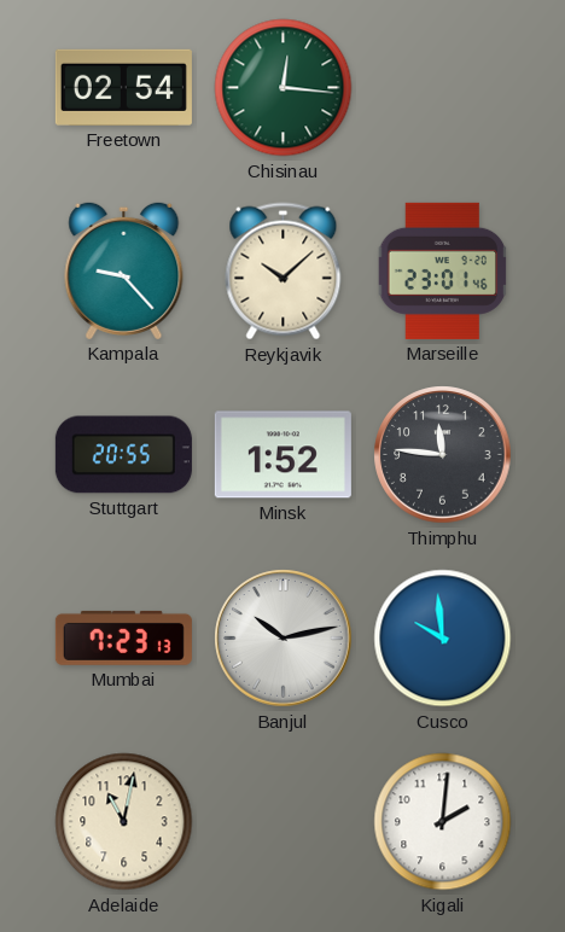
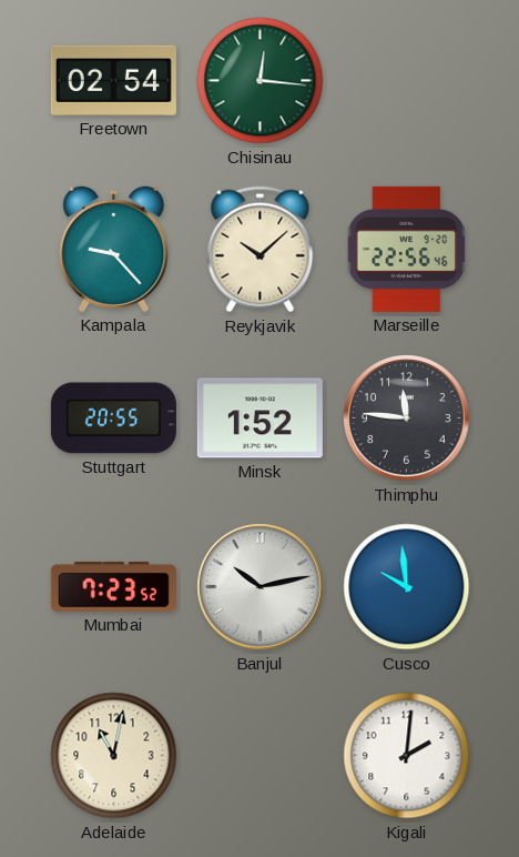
Marseille: 23:01 -> 22:56 (407, 249)
Mumbai: 7:23:13 -> 7:23:52 (113, 586)
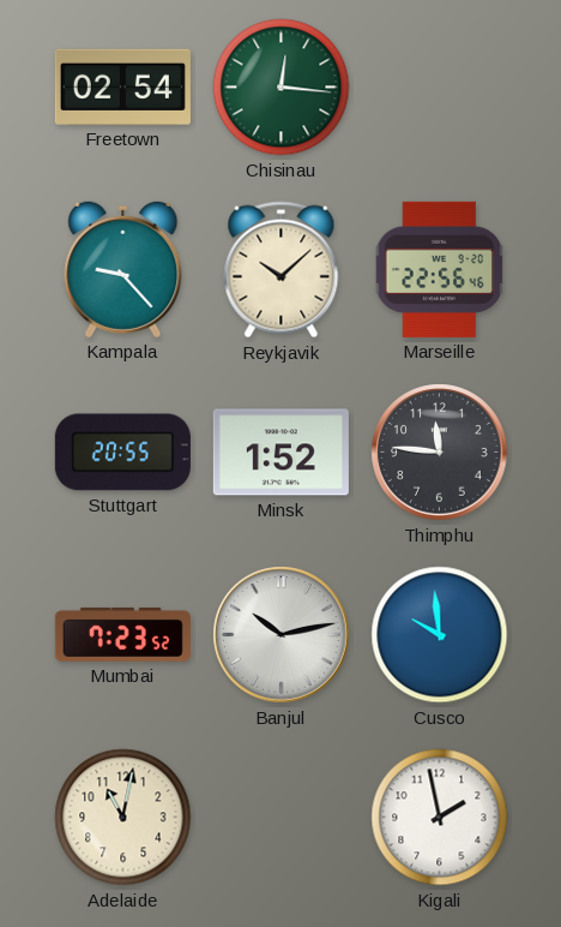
Kigali: 2:01 -> 1:58 (440, 818)
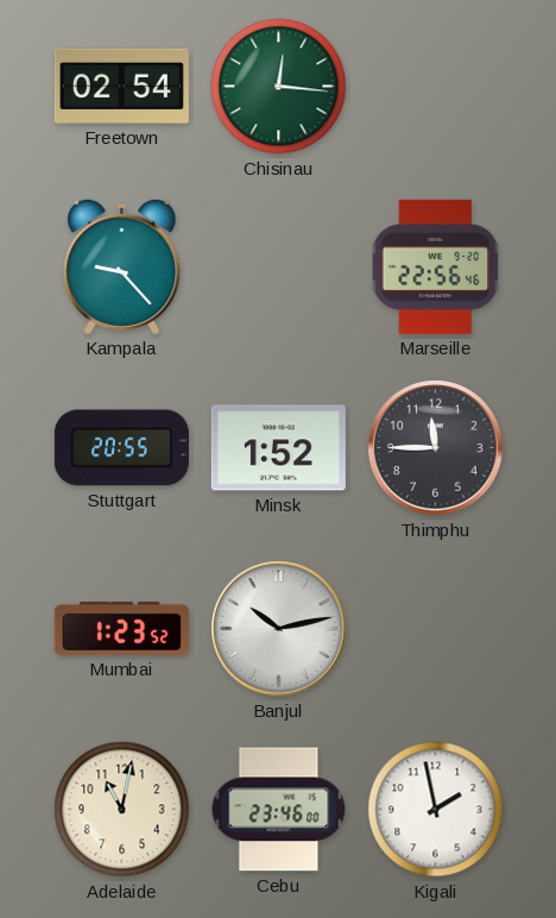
Reykjavik: 10:08 -> none (282, 270)
Thimphu: 11:46 -> 11:45 (436, 448)
Mumbai: 7:23 -> 1:23 (121, 628)
Cusco: 9:59 -> none (440, 635)
Cebu: none -> 23:46 (279, 810)
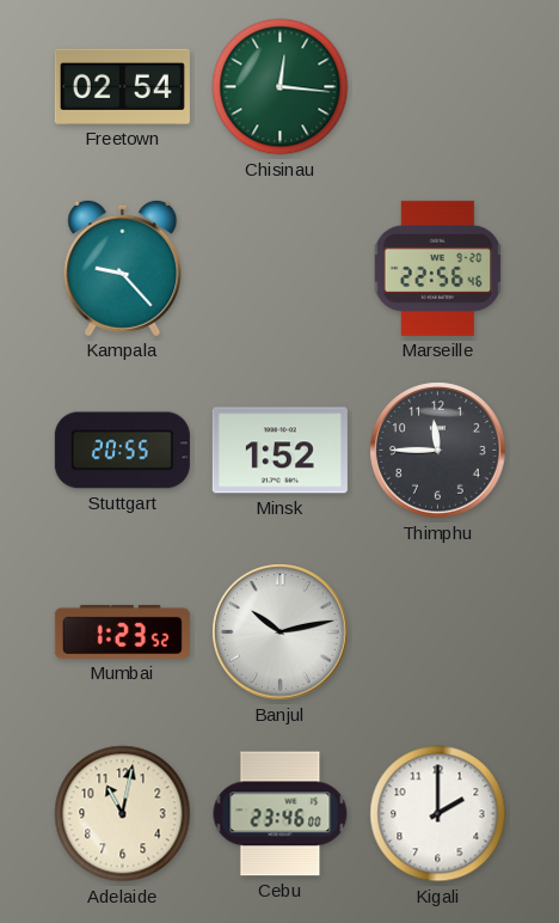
Kigali: 1:58 -> 2:00 (438, 814)
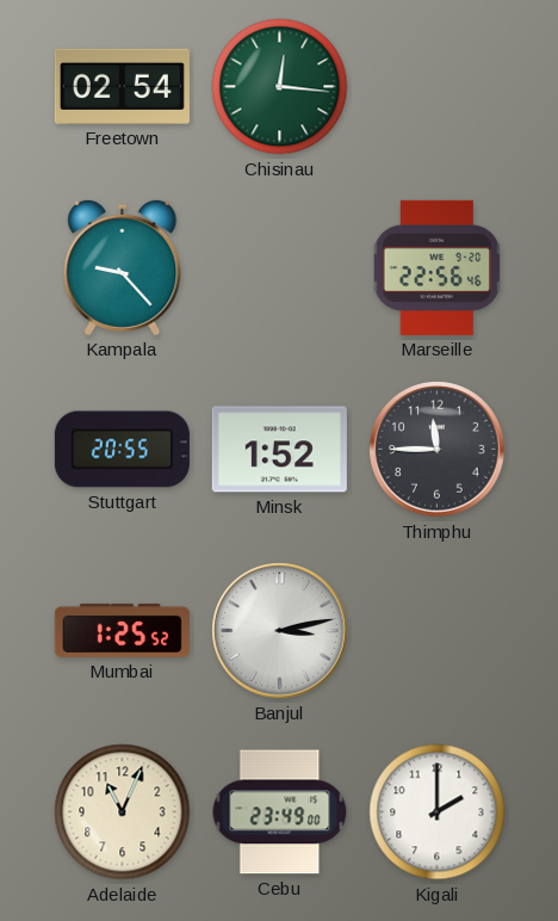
Mumbai: 1:23 -> 1:25 (122, 630)
Banjul: 10:13 -> 3:13 (280, 631)
Adelaide: 11:02 -> 11:04 (123, 812)
Cebu: 23:46 -> 23:49 (280, 812)
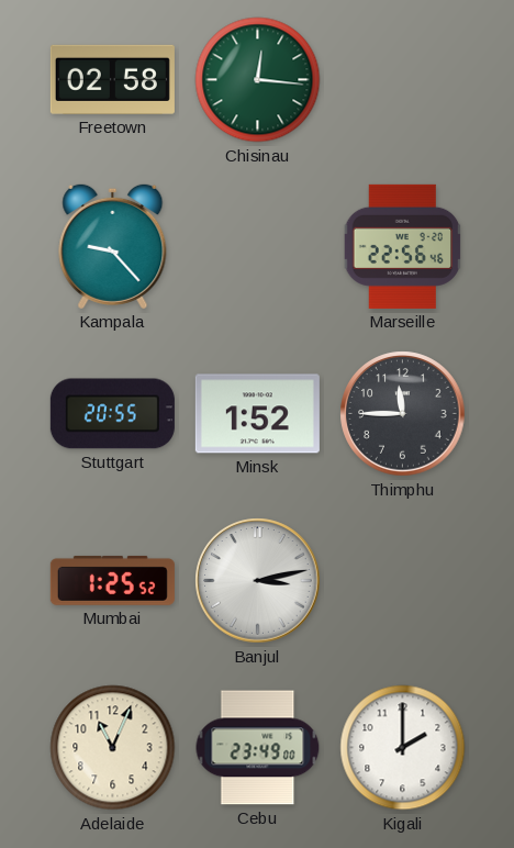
Freetown: 02:54 -> 02:58 (112, 79)
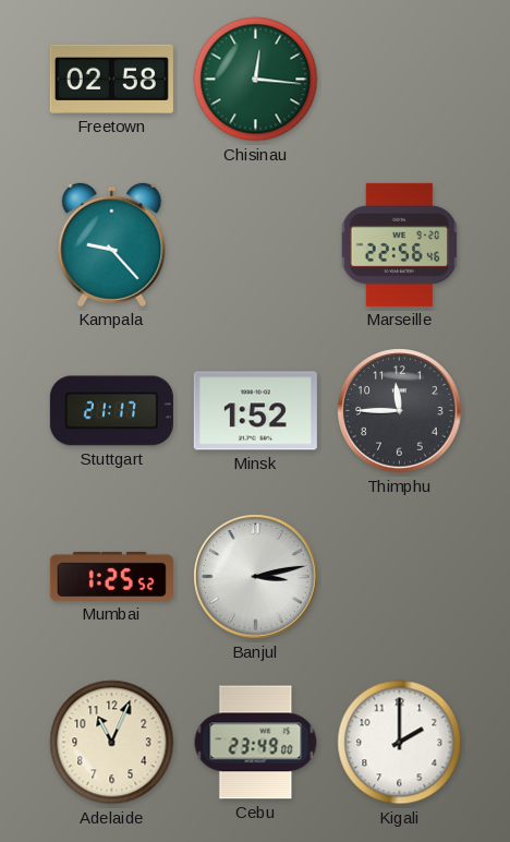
Stuttgart: 20:55 -> 21:17 (111, 411)
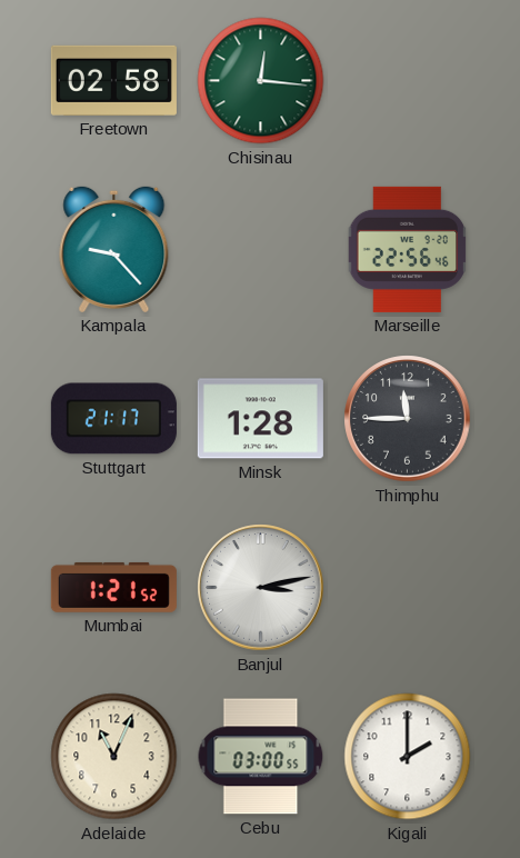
Minsk: 1:52 -> 1:28 (260, 419)
Mumbai: 1:25 -> 1:21 (113, 587)
Cebu: 23:49 -> 03:00 (261, 757)
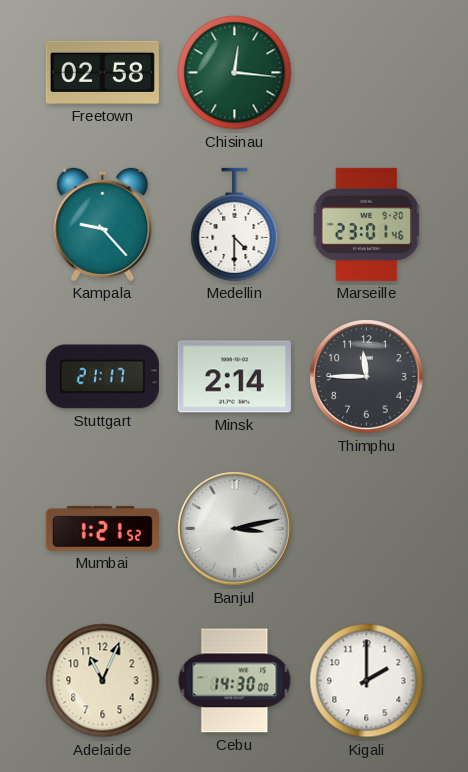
Medellin: none -> 4:30 (235, 224)
Marseille: 22:56 -> 23:01 (367, 224)
Minsk: 1:28 -> 2:14 (234, 377)
Cebu: 03:00 -> 14:30 (235, 681)
